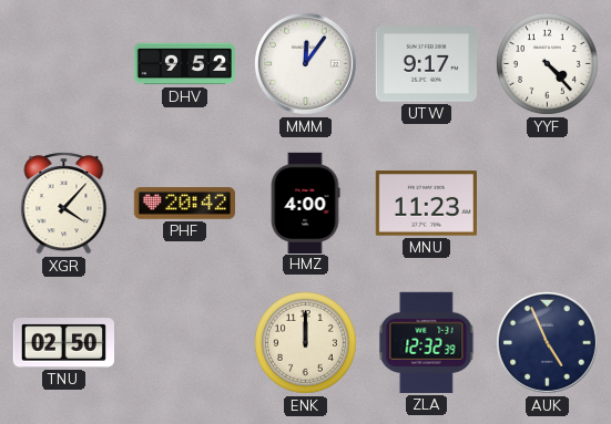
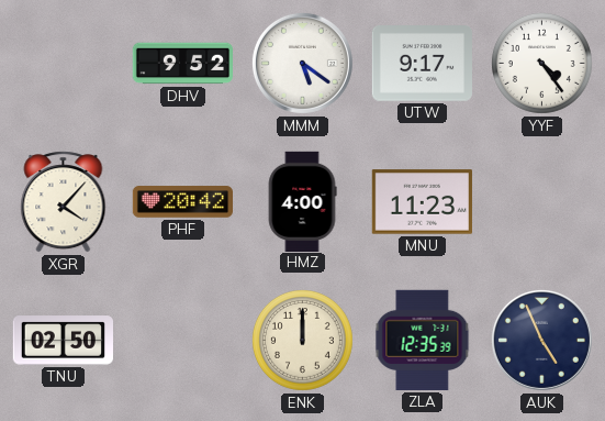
MMM: 12:06 -> 5:21 (302, 63)
YYF: 4:23 -> 4:24 (541, 63)
ZLA: 12:32 -> 12:35 (423, 340)
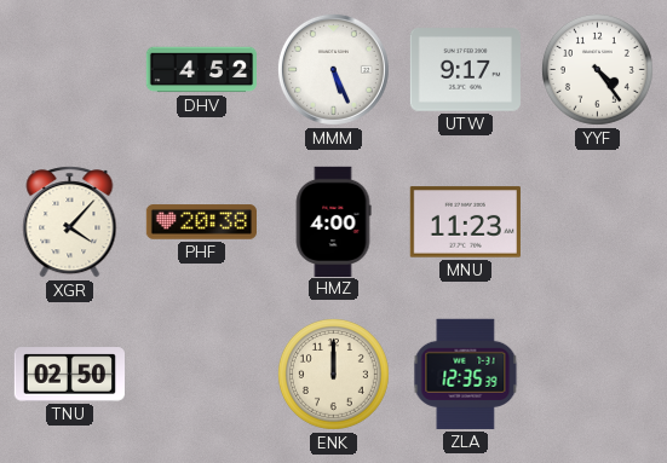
DHV: 9:52 -> 4:52 (201, 70)
MMM: 5:21 -> 5:26 (333, 69)
PHF: 20:42 -> 20:38 (201, 222)
AUK: 4:56 -> none (541, 340)
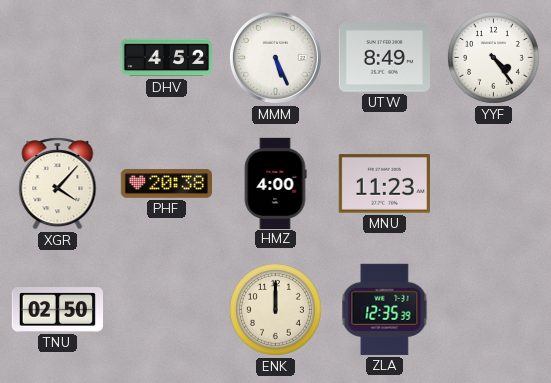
UTW: 9:17 -> 8:49 (384, 58)
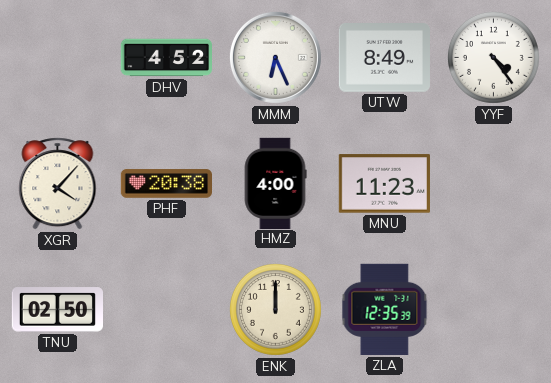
MMM: 5:26 -> 6:26 (275, 57)
